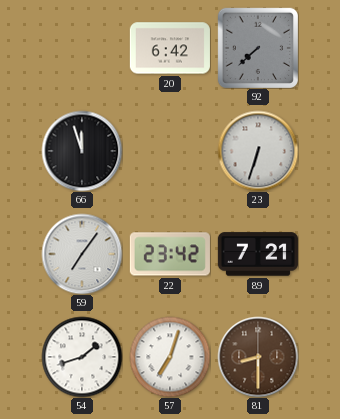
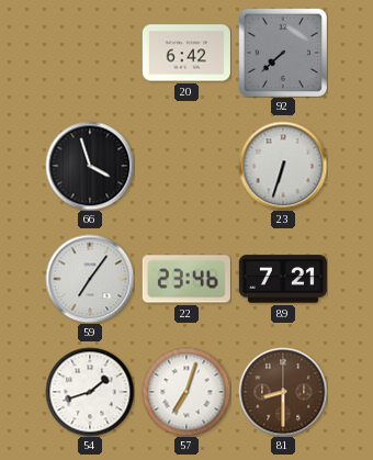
66: 11:57 -> 3:57 (90, 166)
22: 23:42 -> 23:46 (187, 279)
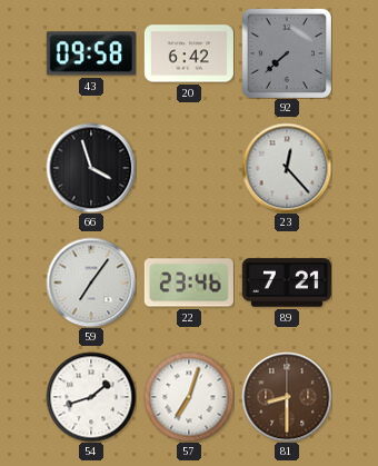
43: none -> 09:58 (91, 53)
23: 6:33 -> 12:23 (287, 168)
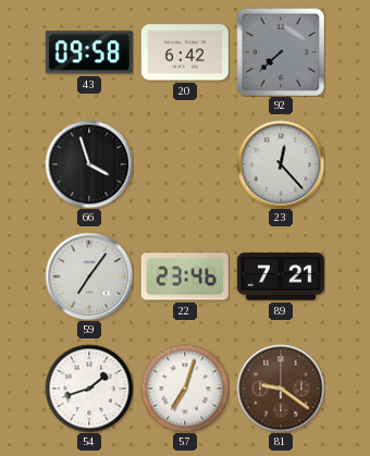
81: 8:30 -> 9:21 (281, 389)
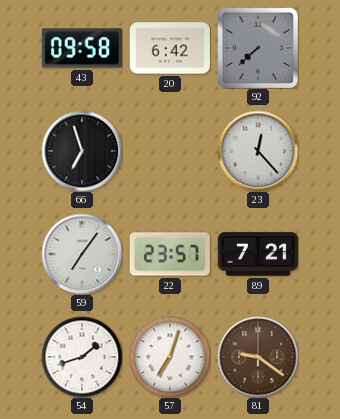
66: 3:57 -> 6:57 (82, 151)
22: 23:46 -> 23:57 (170, 254)
